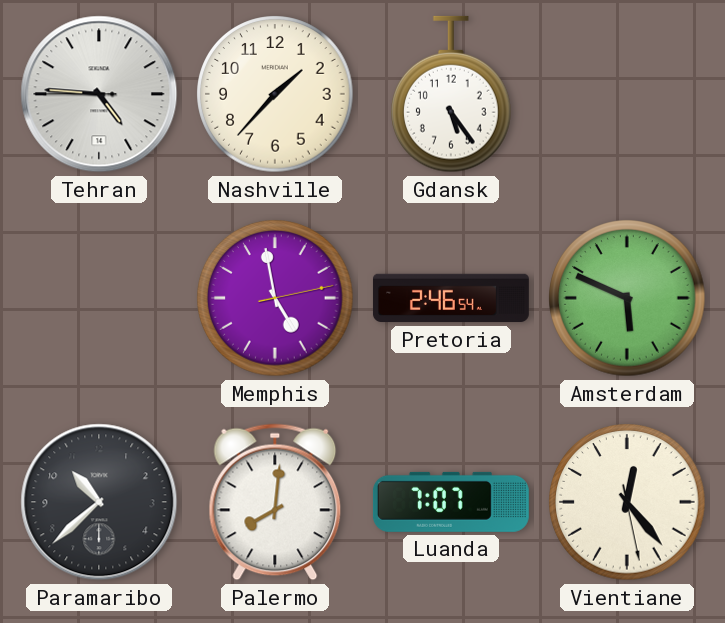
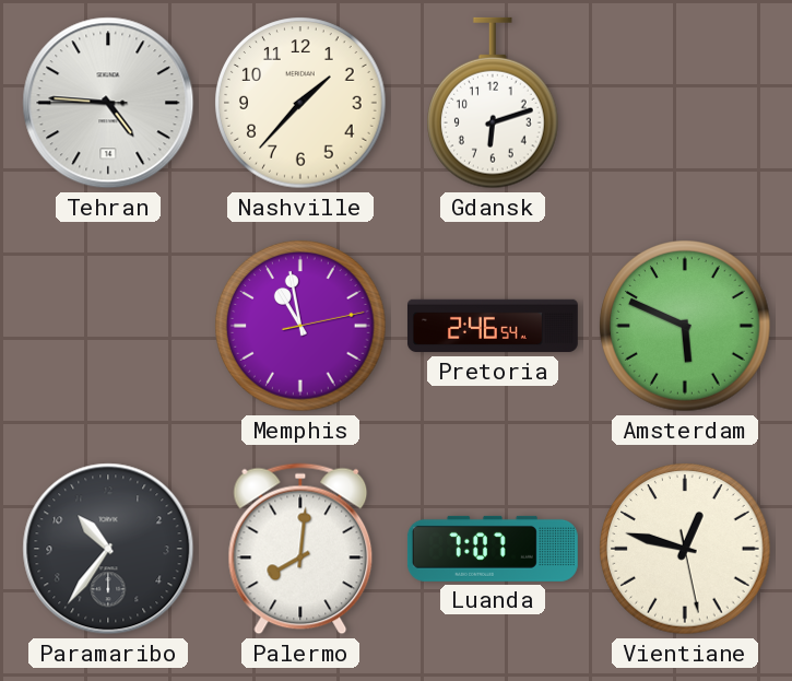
Gdansk: 5:24 -> 6:12 (494, 103)
Memphis: 4:58 -> 10:58 (300, 326)
Paramaribo: 10:38 -> 10:36 (108, 549)
Vientiane: 12:23 -> 12:47 (685, 549)
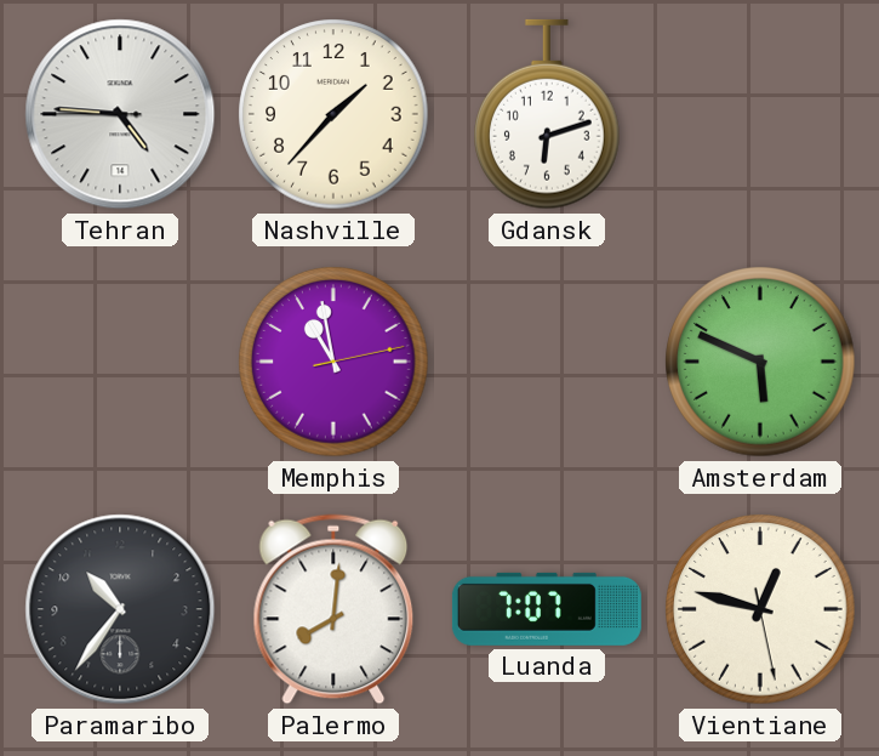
Pretoria: 2:46 -> none (493, 326)
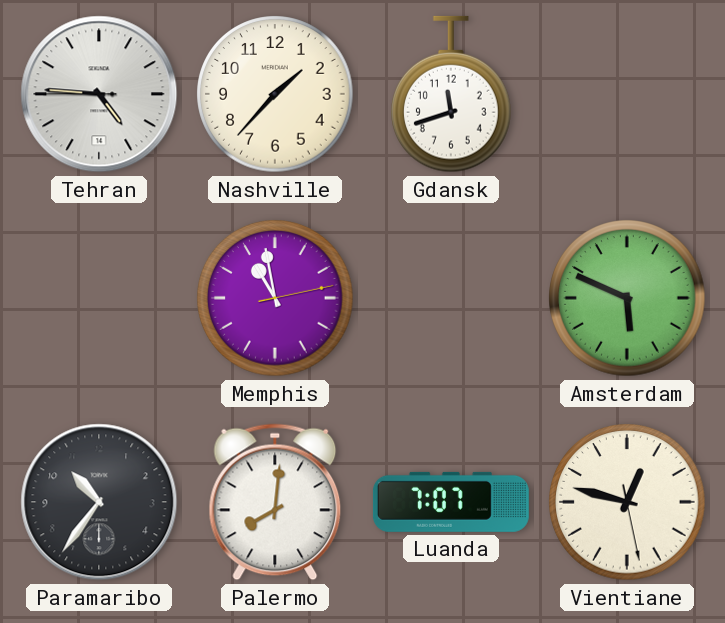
Gdansk: 6:12 -> 11:42 (452, 94)
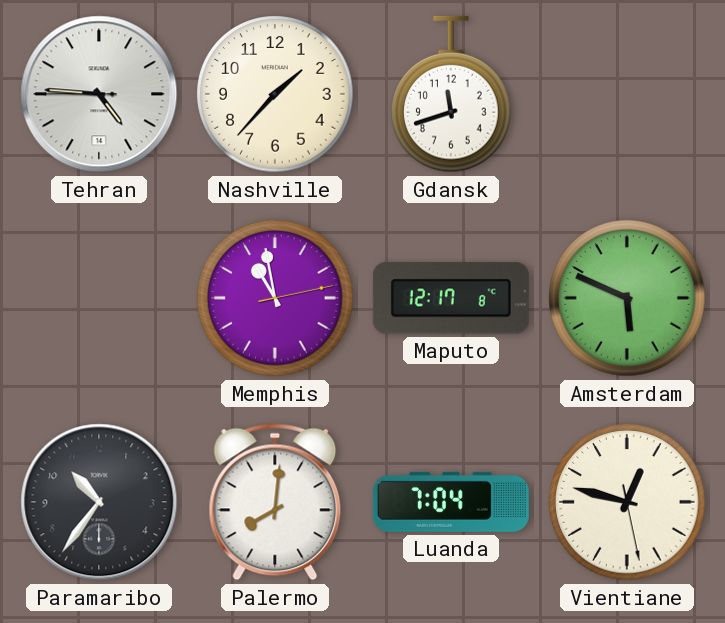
Maputo: none -> 12:17 (451, 298)
Luanda: 7:07 -> 7:04 (451, 502)
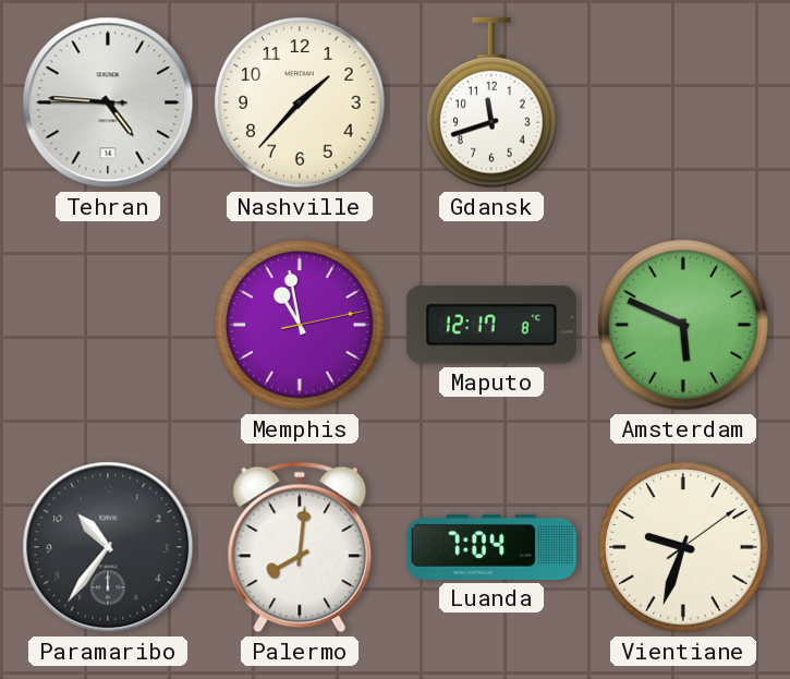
Vientiane: 12:47 -> 9:33 (683, 547)
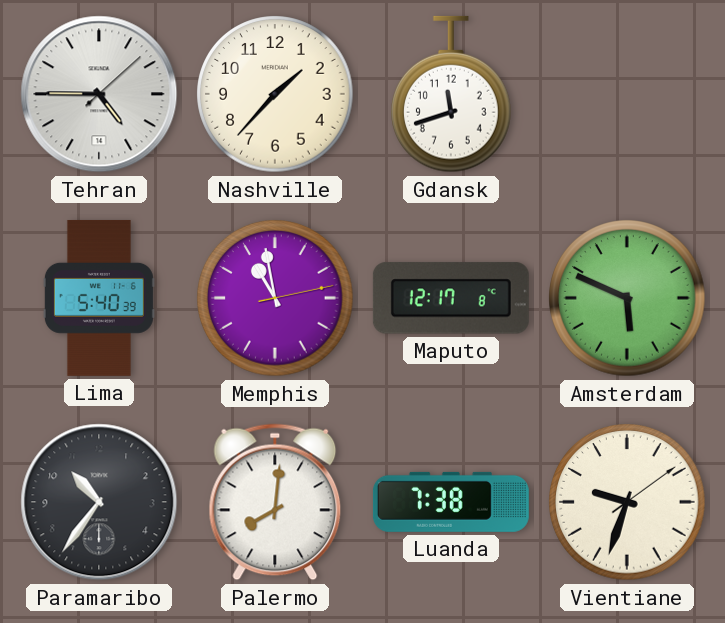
Tehran: 4:45:45 -> 4:45:08 (99, 94)
Lima: none -> 5:40 (99, 298)
Luanda: 7:04 -> 7:38 (451, 502)
